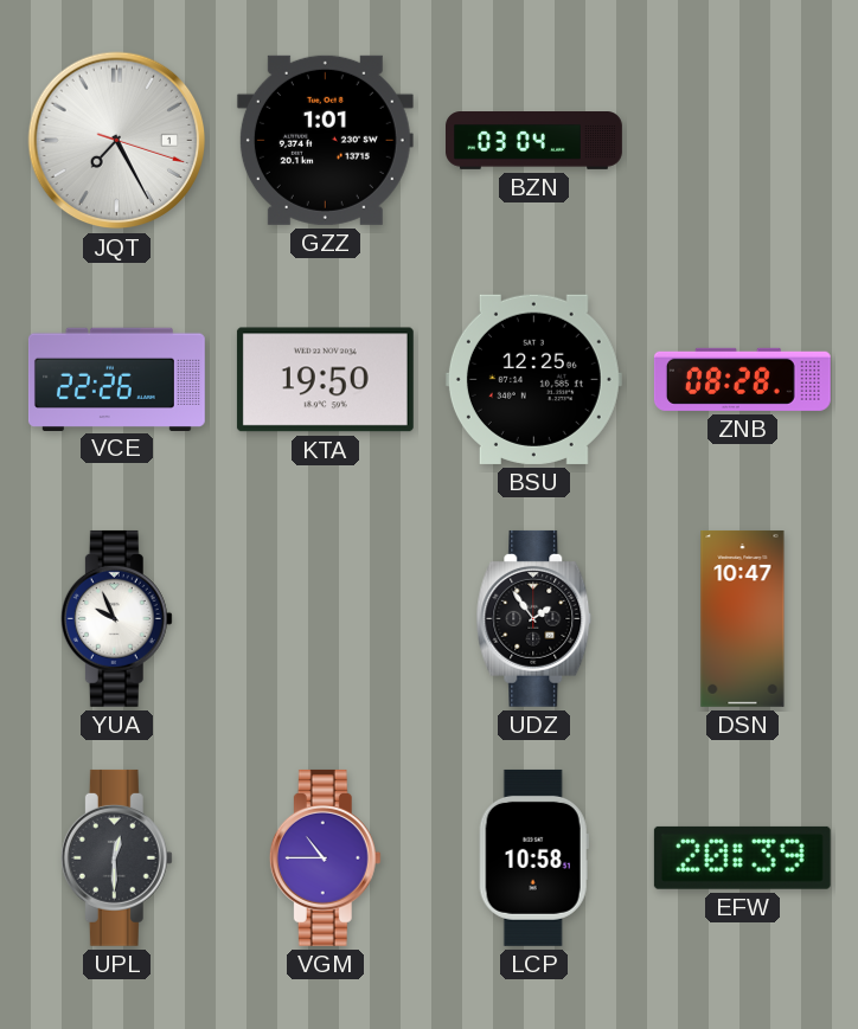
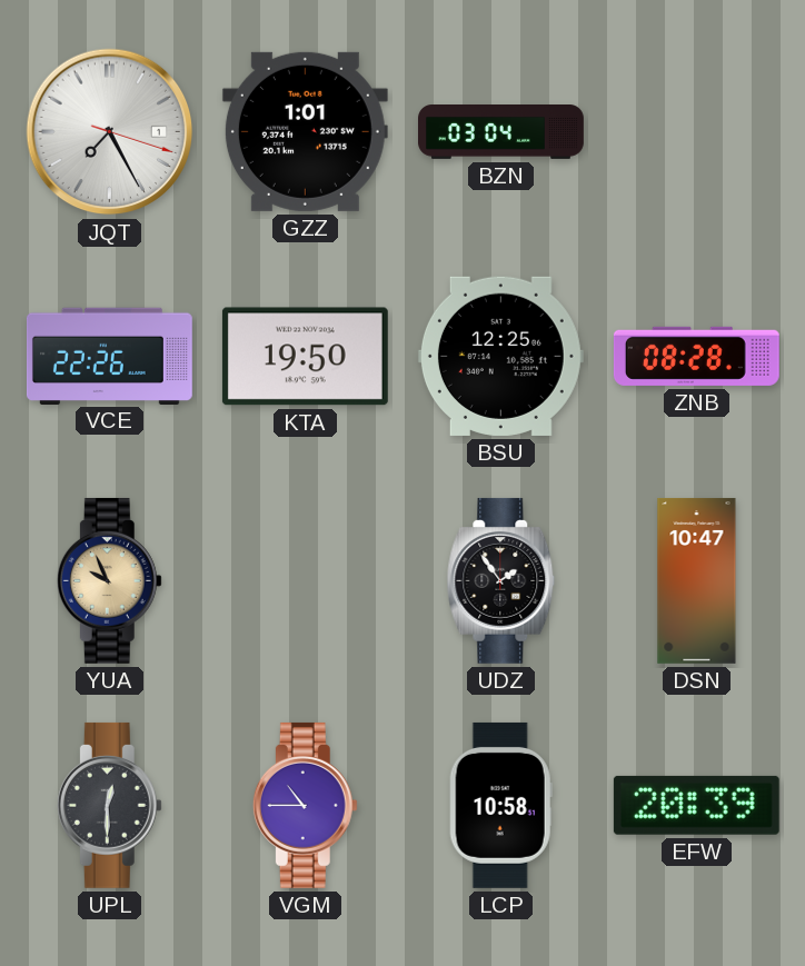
YUA dial: white -> champagne (109, 580)
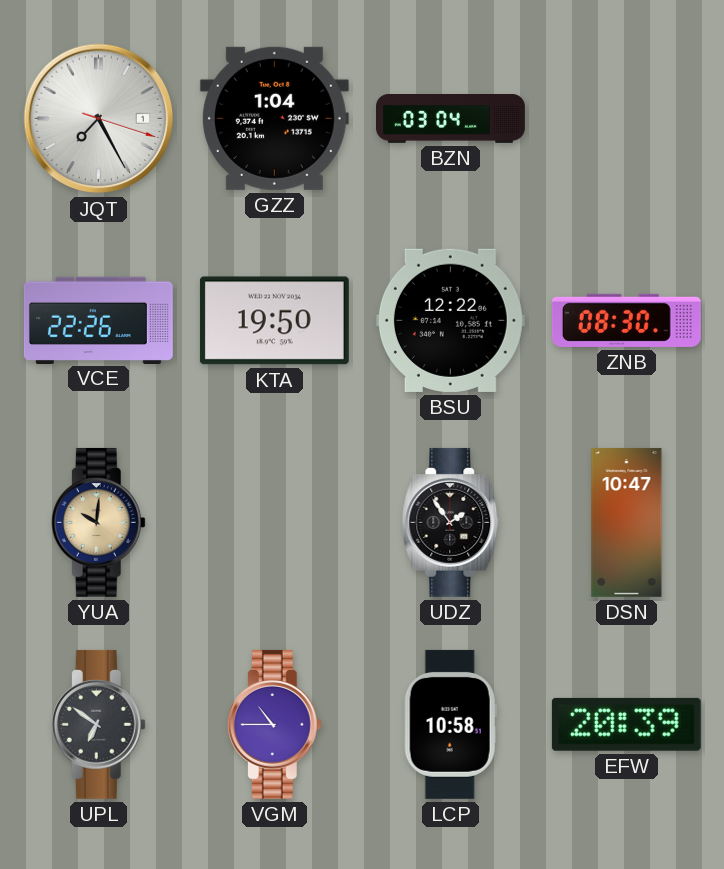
GZZ: 1:01 -> 1:04 (274, 118)
BSU: 12:25 -> 12:22 (450, 320)
ZNB: 08:28 -> 08:30 (626, 320)
YUA: 9:56 -> 10:01 (98, 522)
UPL: 12:30 -> 6:51 (98, 724)
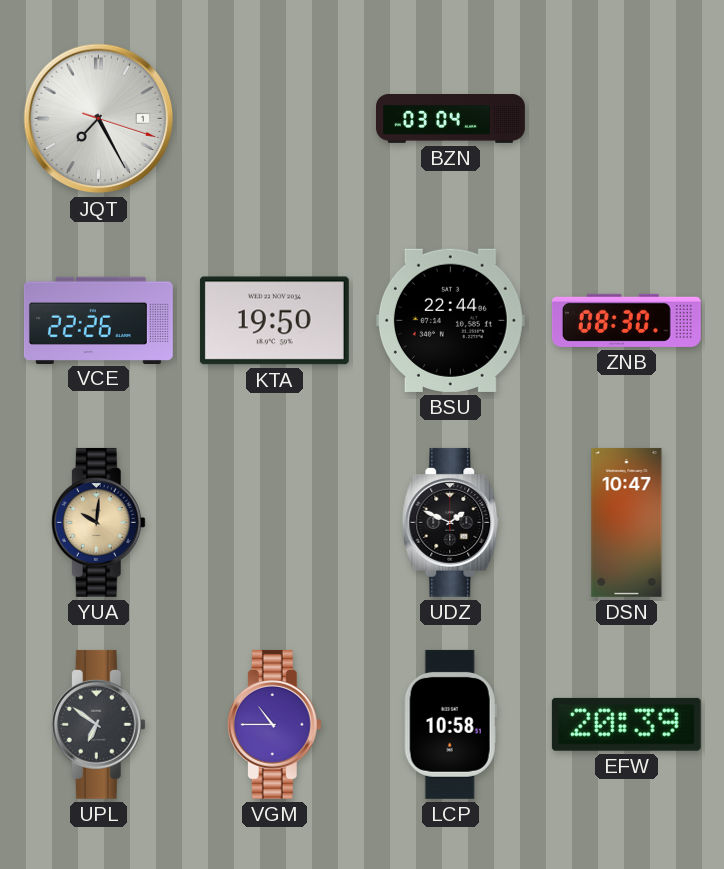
GZZ: 1:04 -> none (274, 118)
BSU: 12:22 -> 22:44 (450, 320)
UDZ: 1:54 -> 1:49 (451, 522)
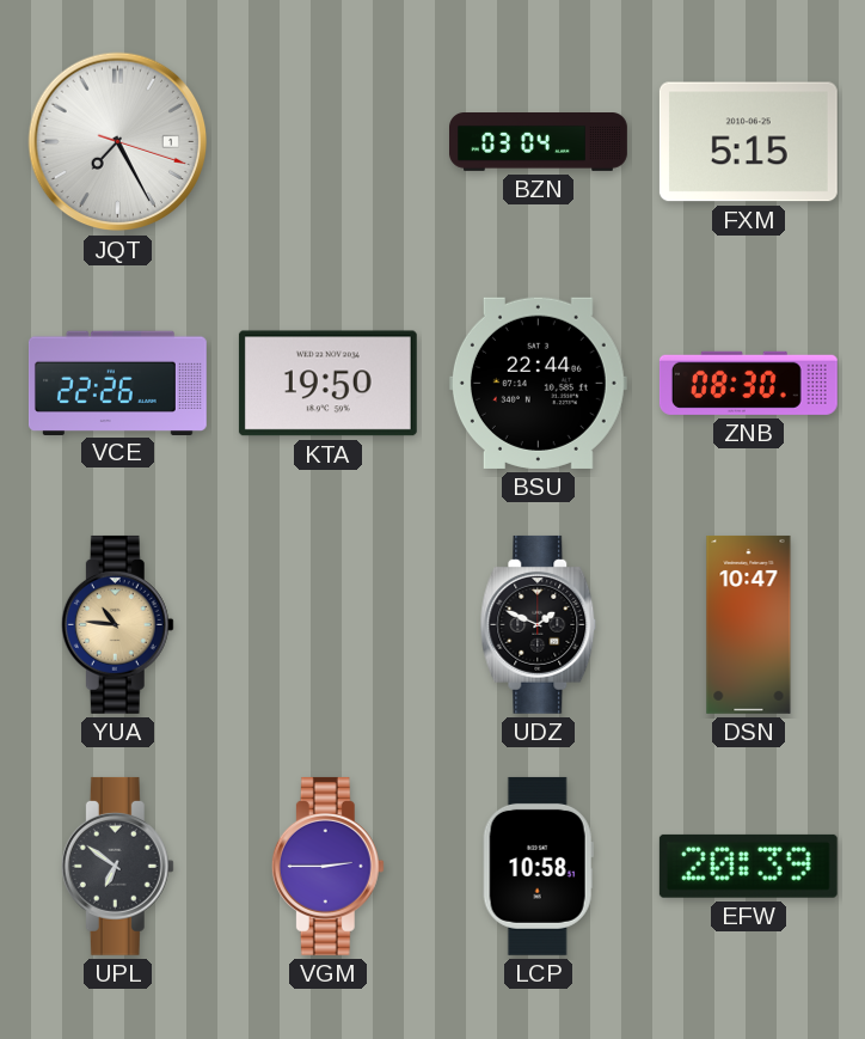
FXM: none -> 5:15 (748, 142)
YUA: 10:01 -> 10:46 (117, 624)
VGM: 10:45 -> 2:45 (327, 866)
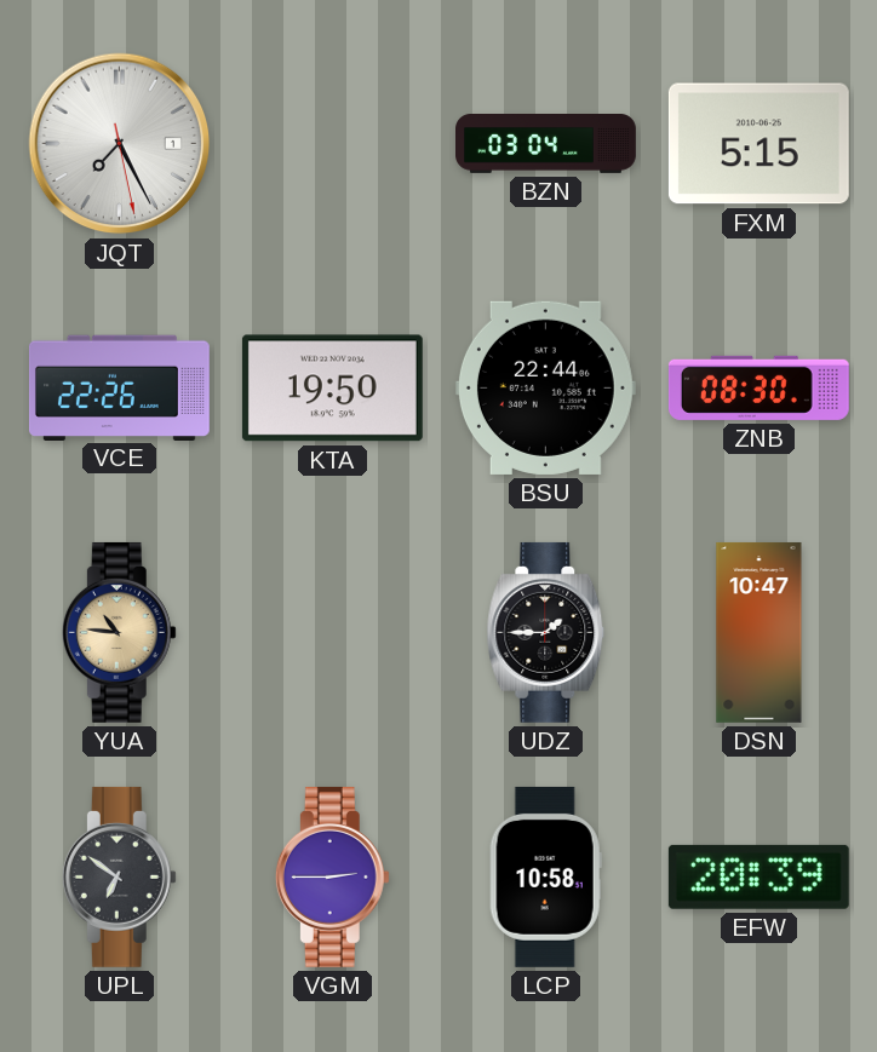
JQT: 7:25:18 -> 7:25:28 (120, 144)
UDZ: 1:49 -> 1:45 (546, 632)
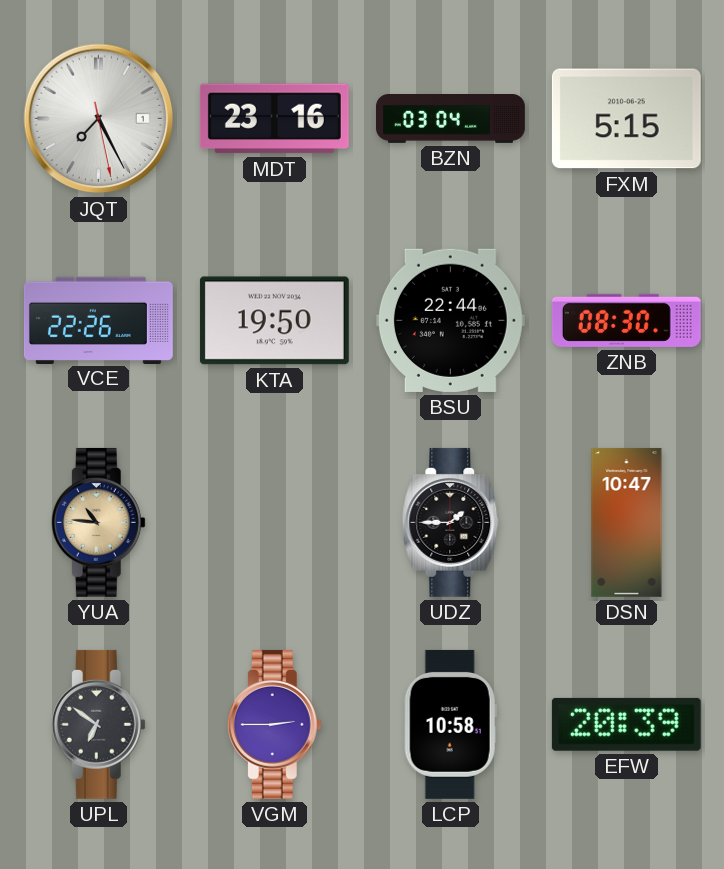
MDT: none -> 23:16 (274, 119)
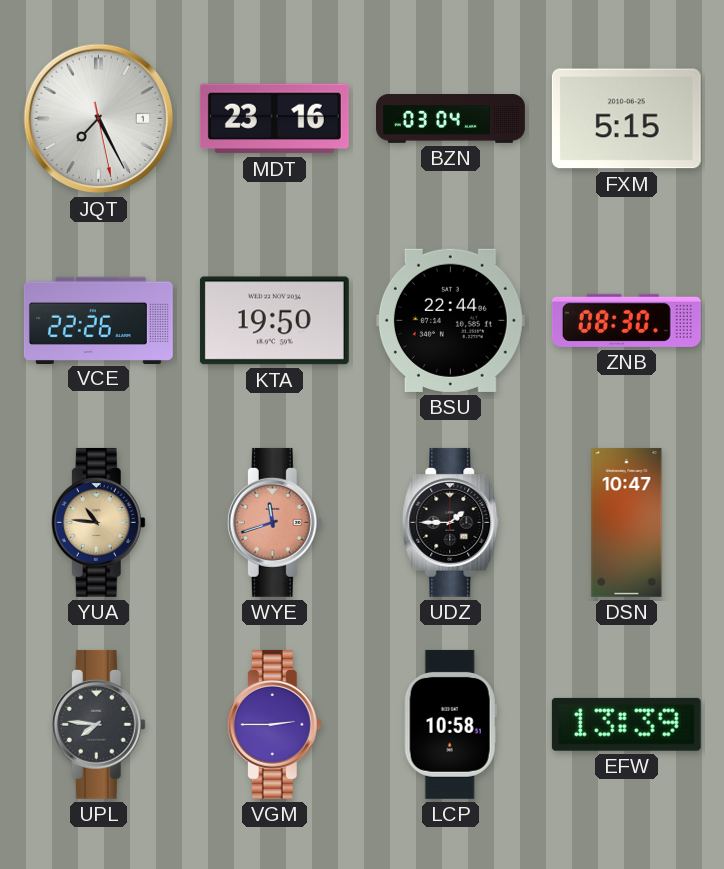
WYE: none -> 11:42 (274, 522)
UPL: 6:51 -> 7:46 (98, 724)
EFW: 20:39 -> 13:39 (626, 724)
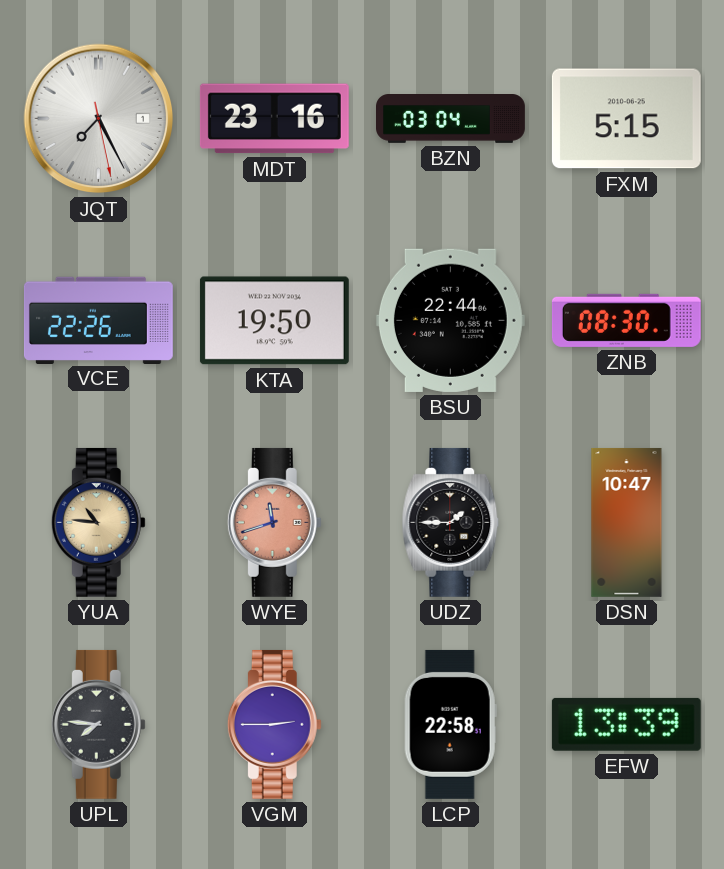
LCP: 10:58 -> 22:58 (450, 724)
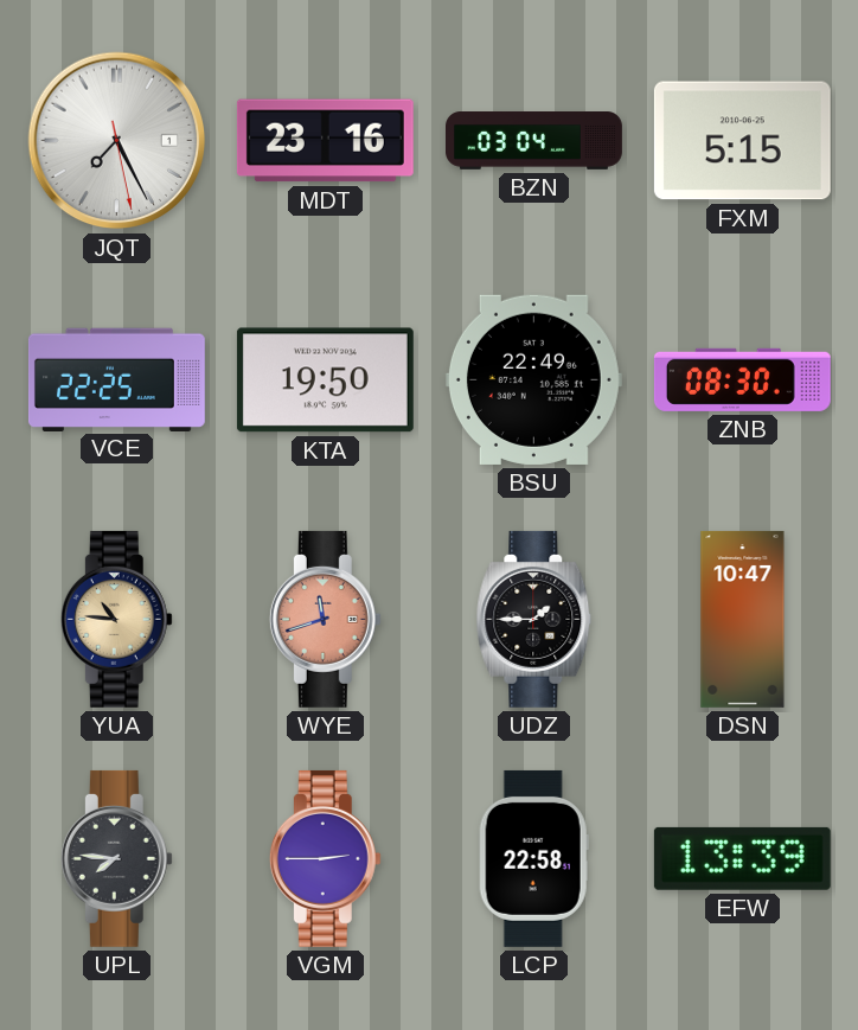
VCE: 22:26 -> 22:25 (116, 379)
BSU: 22:44 -> 22:49 (533, 379)
